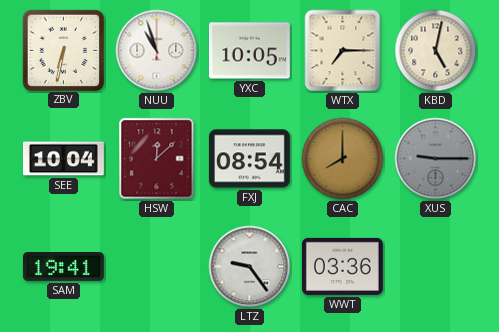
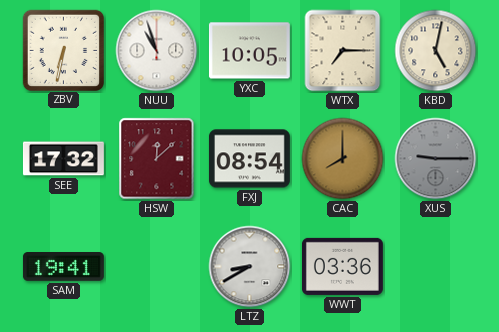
SEE: 10:04 -> 17:32 (63, 159)
LTZ: 9:24 -> 8:40 (250, 267)
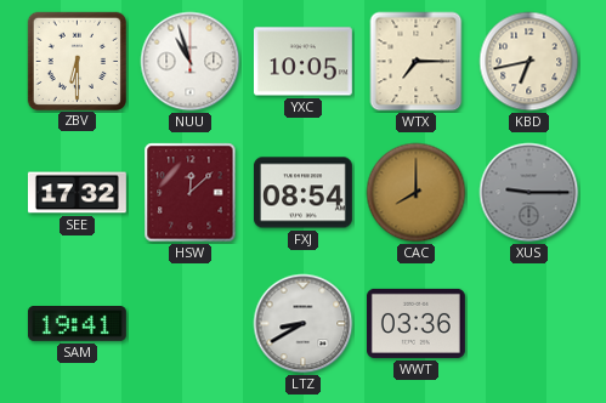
ZBV: 6:32 -> 6:30 (77, 61)
KBD: 5:02 -> 6:43 (529, 62)
